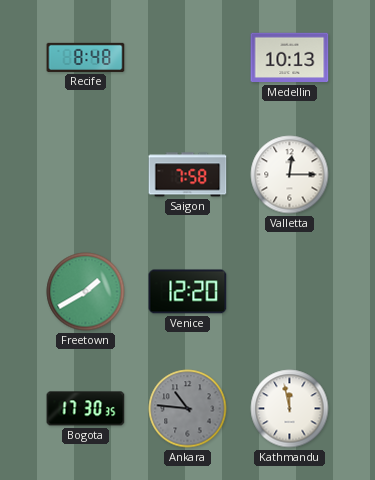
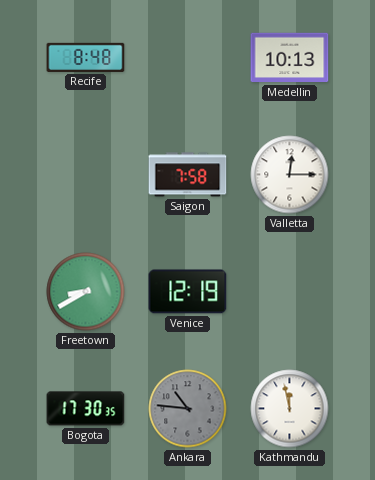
Freetown: 1:40 -> 8:40 (86, 292)
Venice: 12:20 -> 12:19 (188, 292)
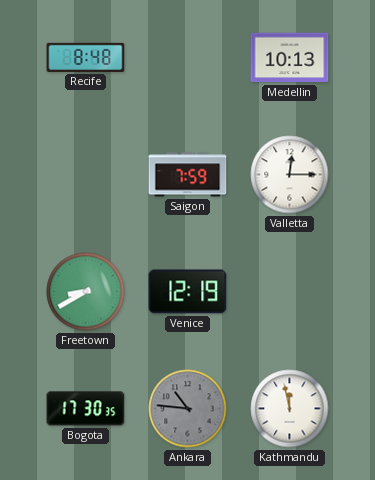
Saigon: 7:58 -> 7:59 (188, 175)
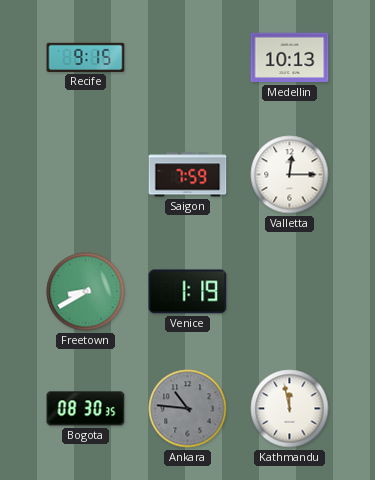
Recife: 8:48 -> 9:15 (86, 57)
Venice: 12:19 -> 1:19 (188, 292)
Bogota: 17:30 -> 08:30 (86, 409)
